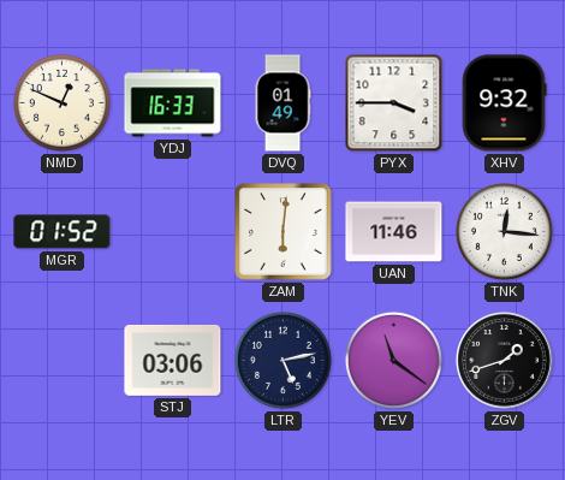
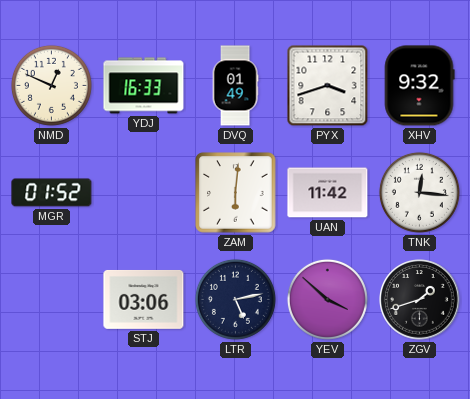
PYX: 3:45 -> 3:42 (328, 86)
UAN: 11:46 -> 11:42 (328, 193)
YEV: 11:21 -> 3:52 (327, 299)
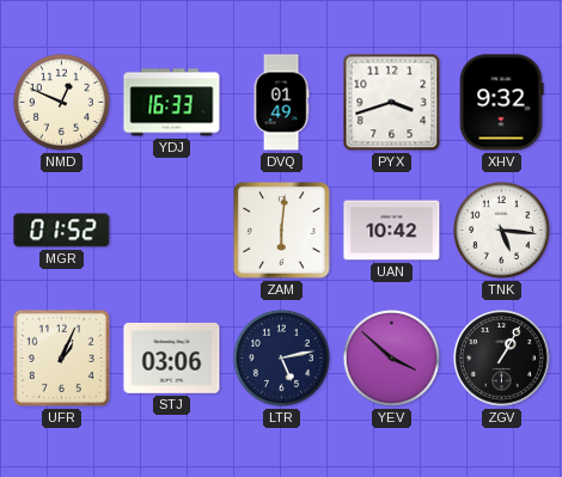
UAN: 11:42 -> 10:42 (392, 231)
TNK: 12:16 -> 5:16 (501, 230)
UFR: none -> 1:04 (61, 357)
ZGV: 1:42 -> 1:05 (502, 359)
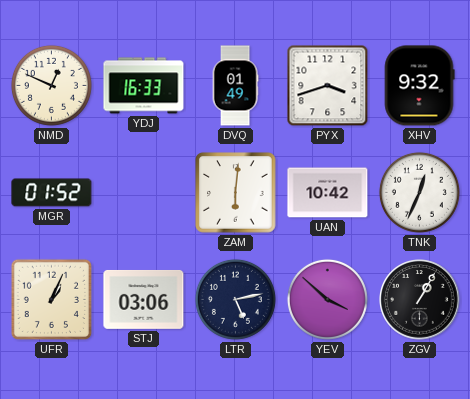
TNK: 5:16 -> 12:34 (419, 192)
